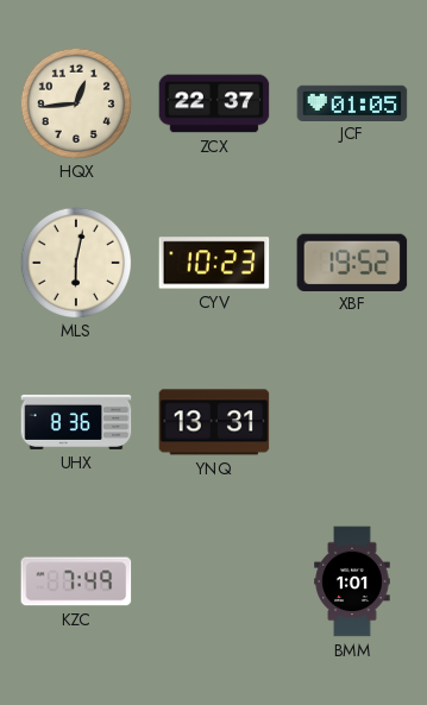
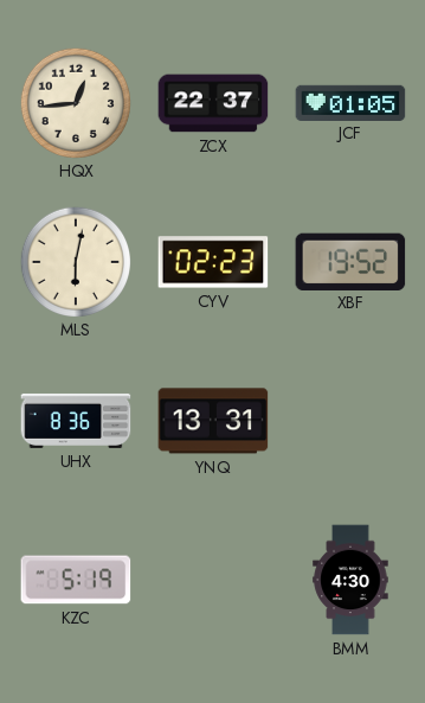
CYV: 10:23 -> 02:23 (213, 262)
KZC: 7:49 -> 5:19 (76, 580)
BMM: 1:01 -> 4:30 (350, 580)
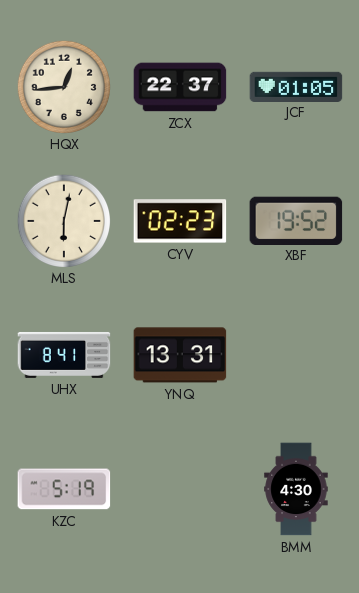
UHX: 8:36 -> 8:41 (64, 355)
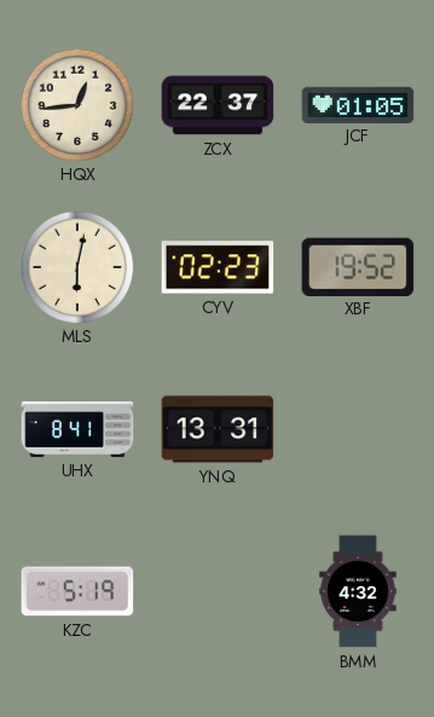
BMM: 4:30 -> 4:32 (358, 591)
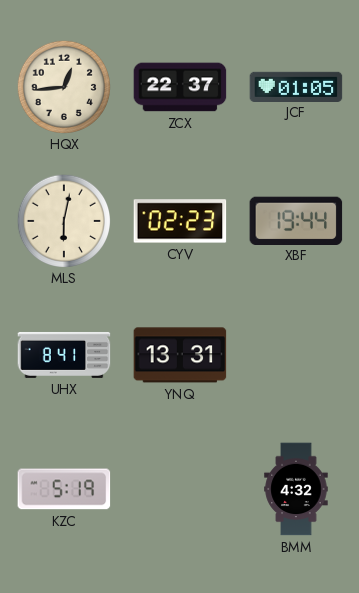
XBF: 19:52 -> 19:44 (296, 220)
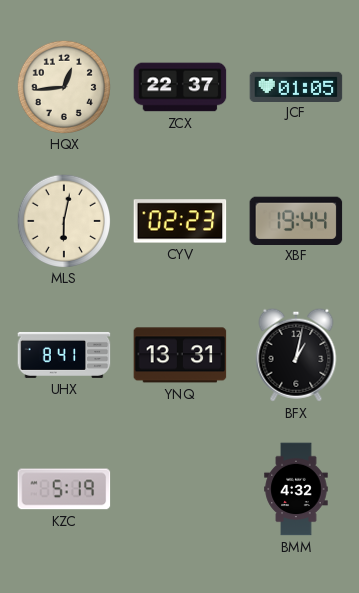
BFX: none -> 1:02 (296, 355)
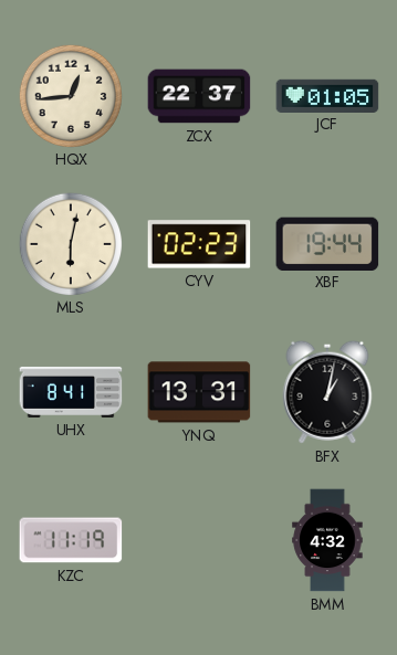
KZC: 5:19 -> 11:19 (71, 540)
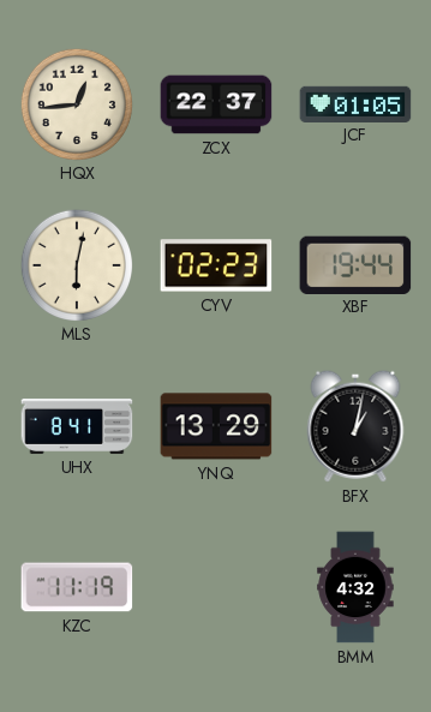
YNQ: 13:31 -> 13:29 (216, 426)
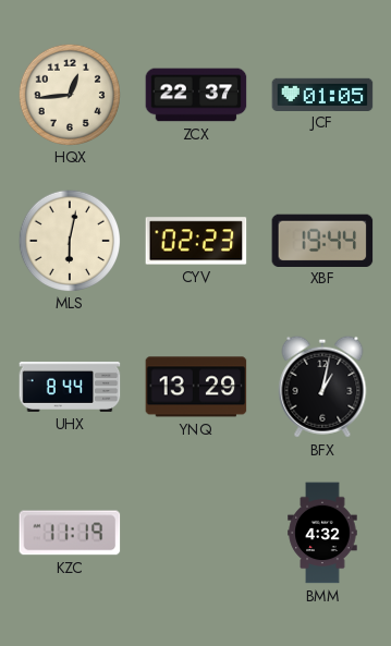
UHX: 8:41 -> 8:44 (70, 387)
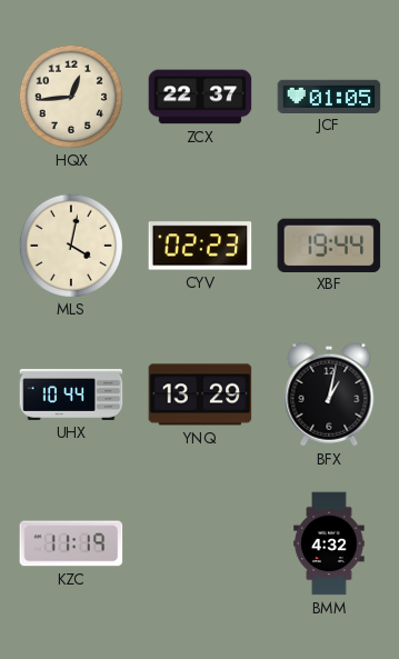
MLS: 6:02 -> 4:02 (70, 244)
UHX: 8:44 -> 10:44 (71, 395)
